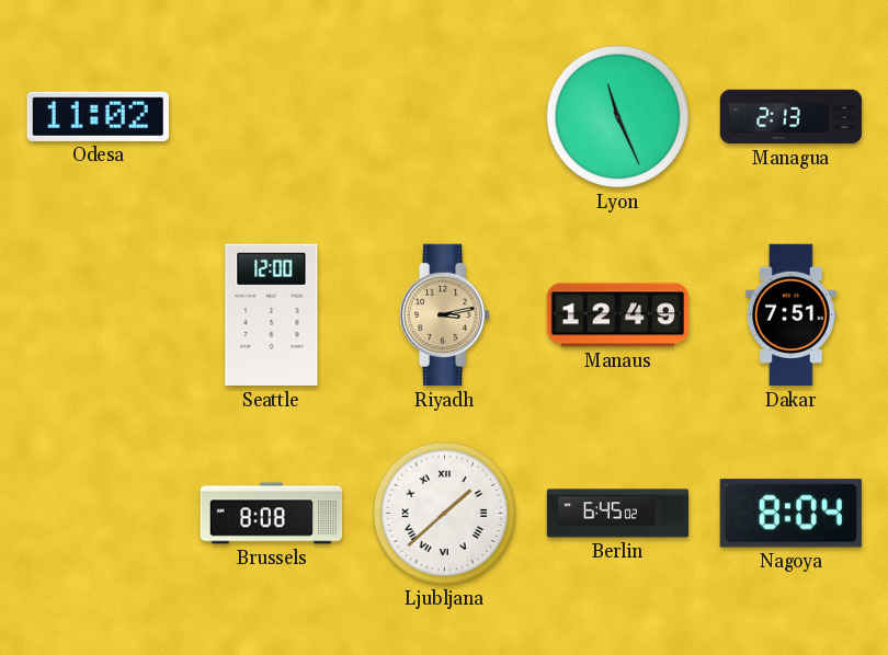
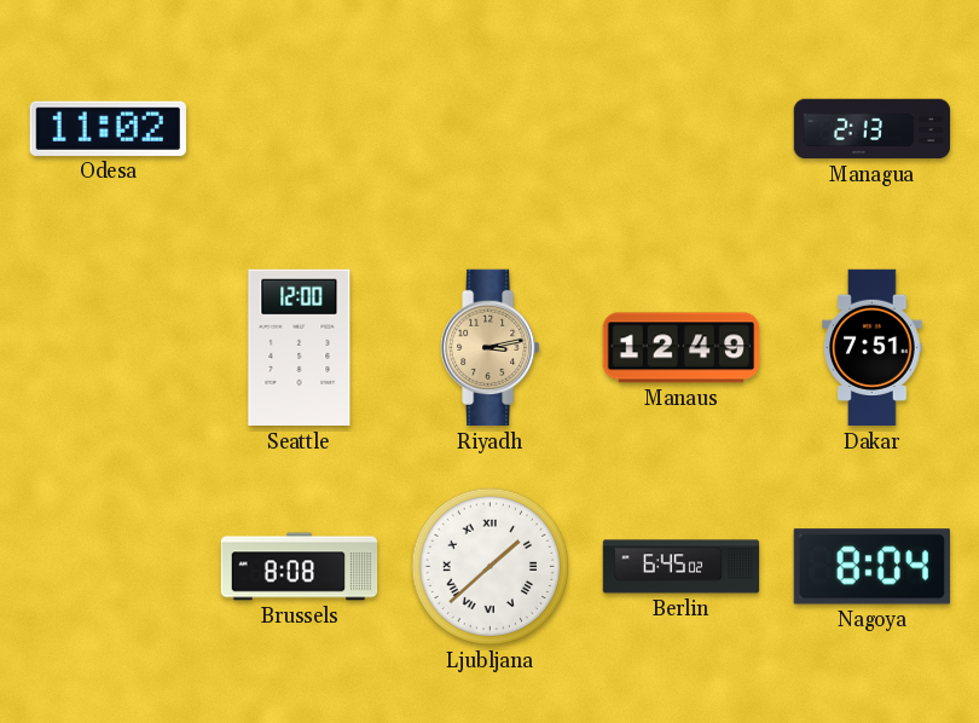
Lyon: 11:26 -> none (618, 117)
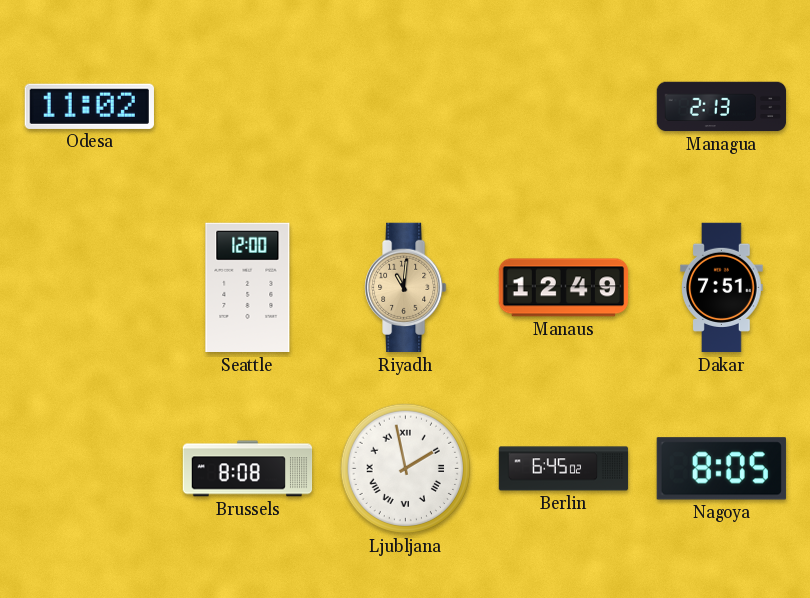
Riyadh: 3:13 -> 11:01 (406, 288)
Ljubljana: 1:38 -> 1:58 (406, 469)
Nagoya: 8:04 -> 8:05 (721, 469)
